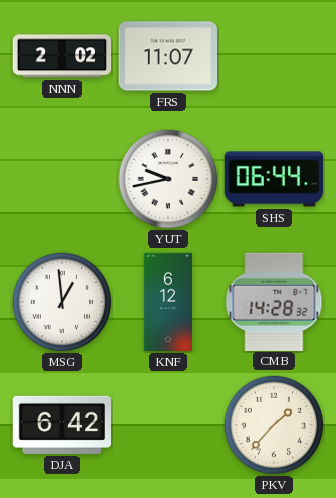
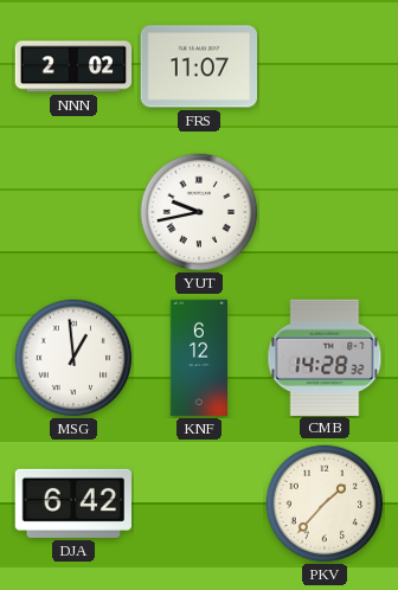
SHS: 06:44 -> none (274, 179)
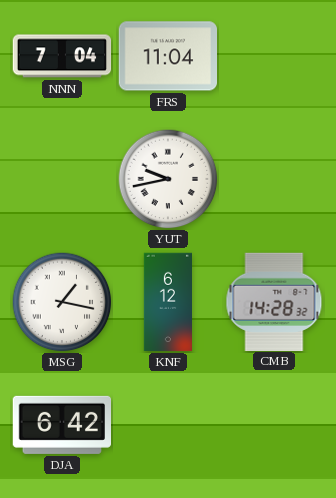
NNN: 2:02 -> 7:04 (62, 56)
FRS: 11:07 -> 11:04 (167, 56)
MSG: 12:59 -> 1:17 (62, 302)
PKV: 1:37 -> none (325, 504)
